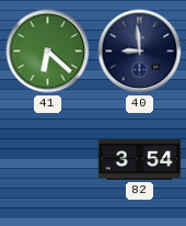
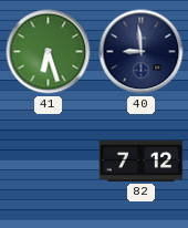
41: 6:22 -> 6:27 (49, 52)
82: 3:54 -> 7:12 (142, 160)
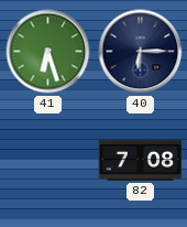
40: 8:59 -> 6:15 (141, 52)
82: 7:12 -> 7:08 (141, 160)
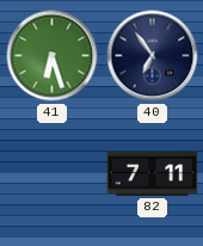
40: 6:15 -> 6:54 (153, 56)
82: 7:08 -> 7:11 (153, 173)
